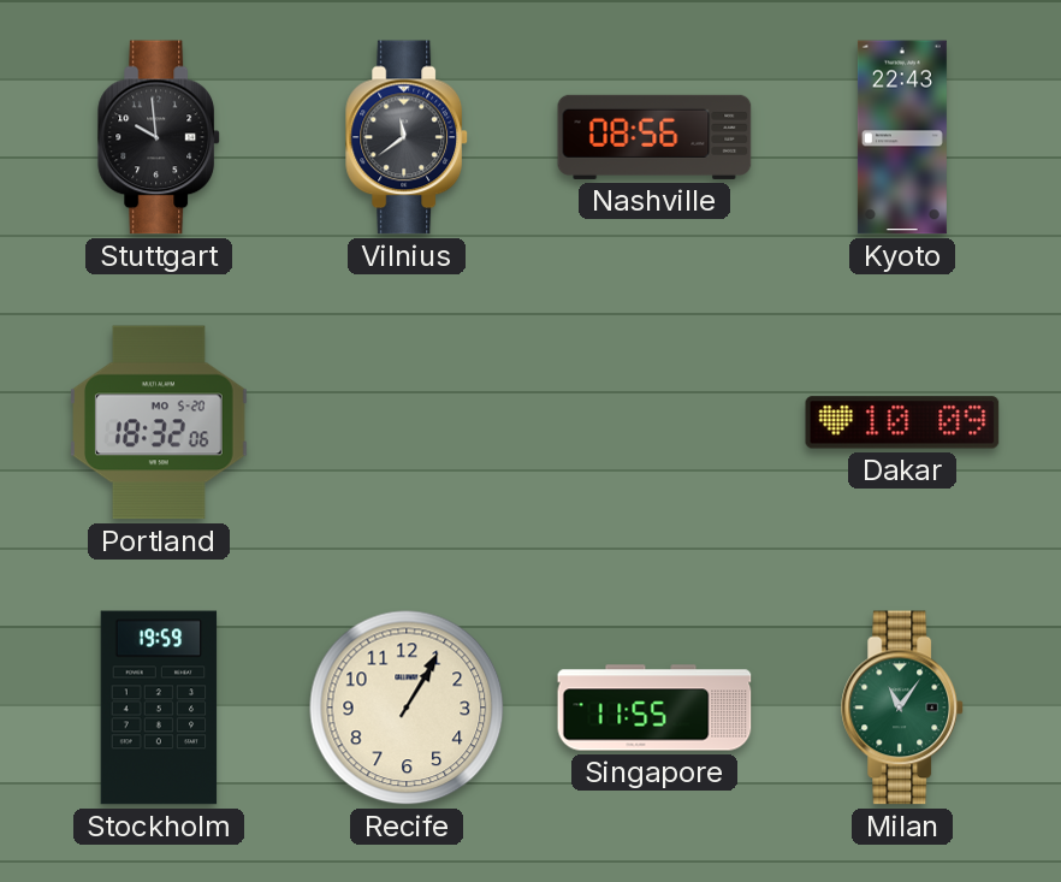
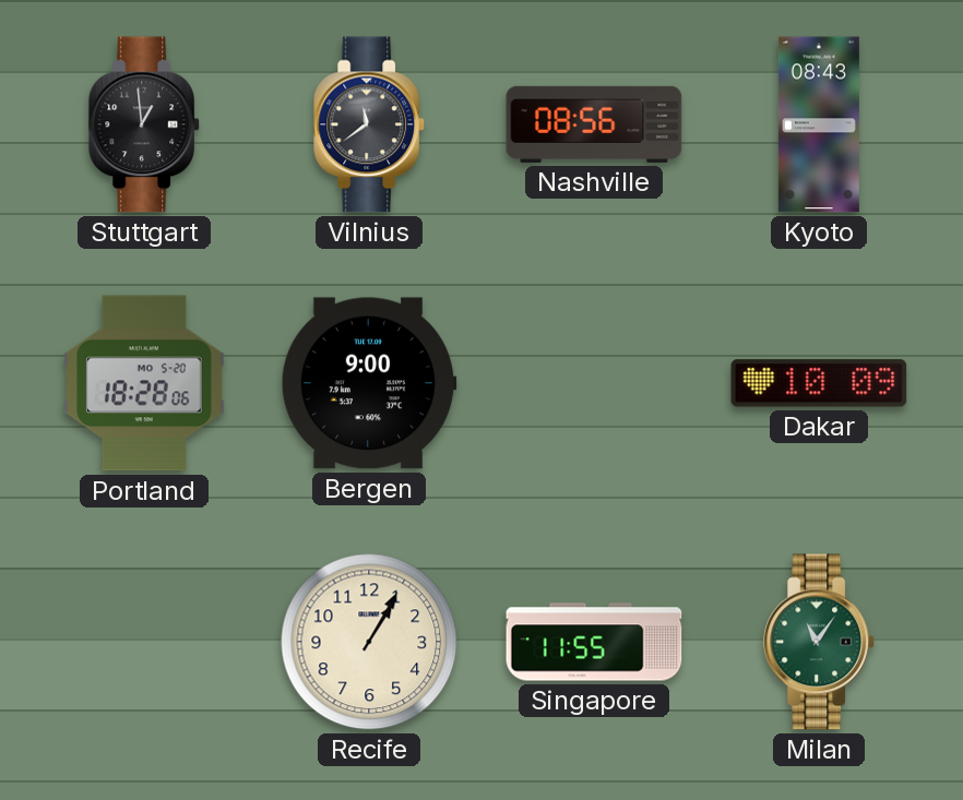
Stuttgart: 9:59 -> 12:59 (145, 124)
Kyoto: 22:43 -> 08:43 (819, 124)
Portland: 18:32 -> 18:28 (145, 383)
Bergen: none -> 9:00 (369, 383)
Stockholm: 19:59 -> none (159, 708)
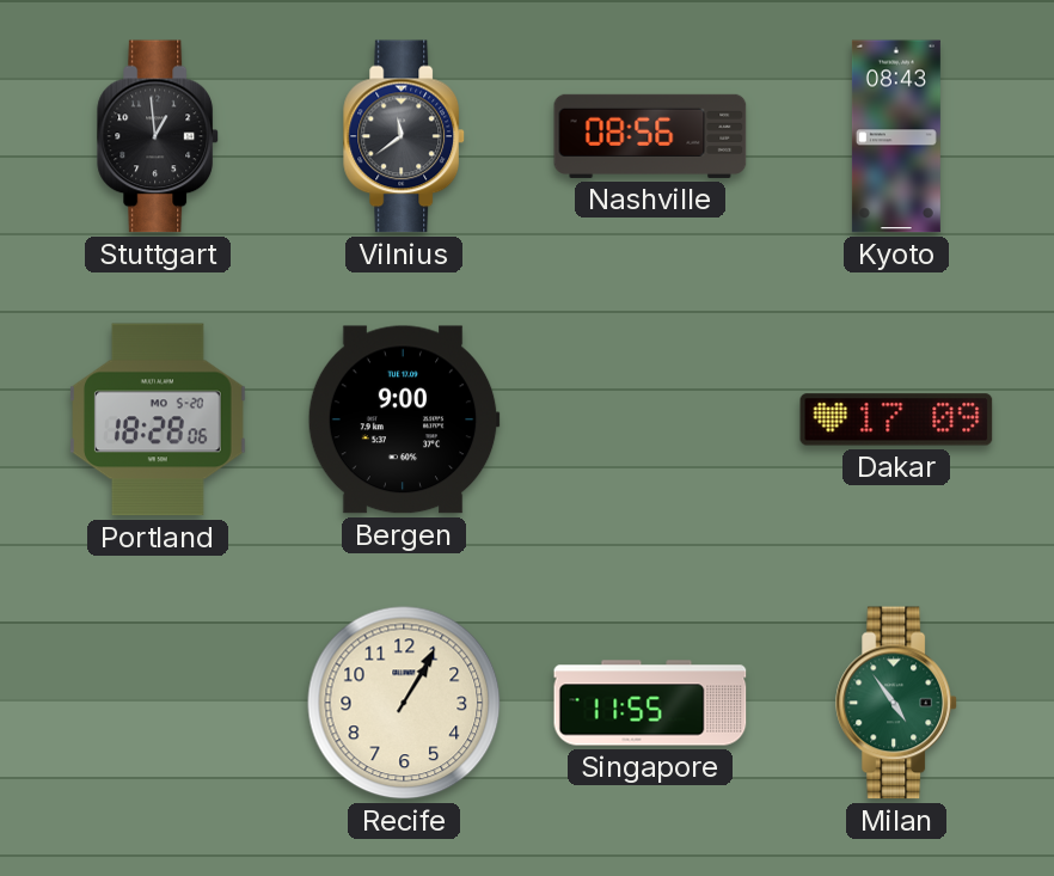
Dakar: 10:09 -> 17:09 (896, 419)
Milan: 11:06 -> 4:54 (897, 703)
